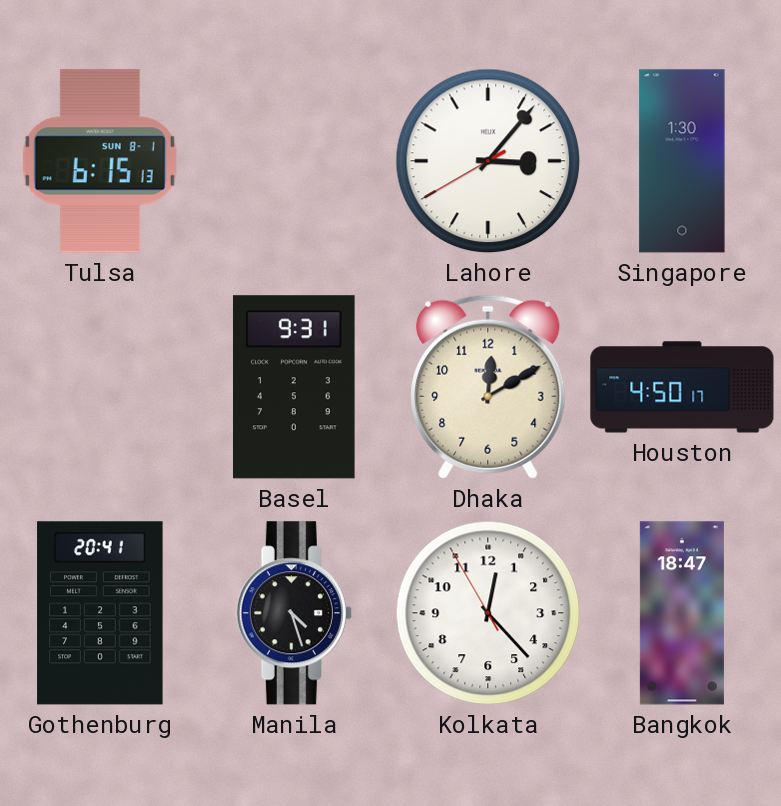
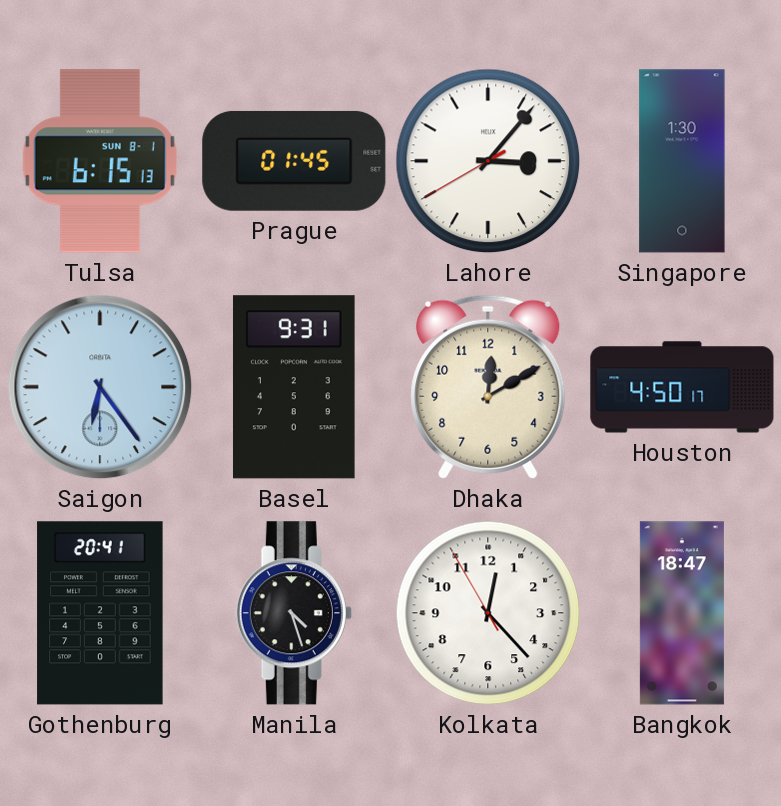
Prague: none -> 01:45 (294, 161)
Saigon: none -> 6:24 (100, 387)
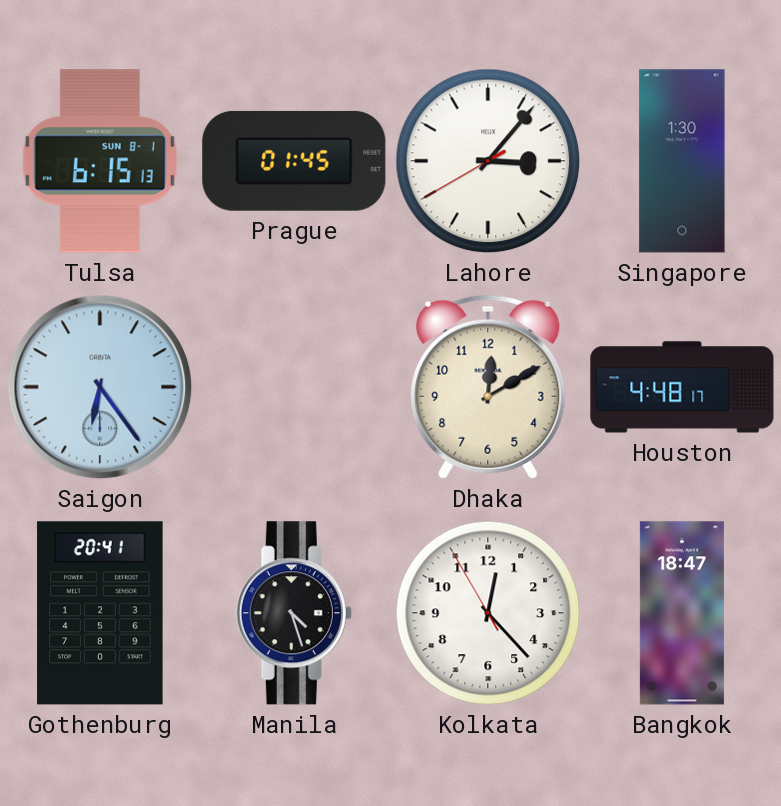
Basel: 9:31 -> none (294, 387)
Houston: 4:50 -> 4:48 (682, 387)
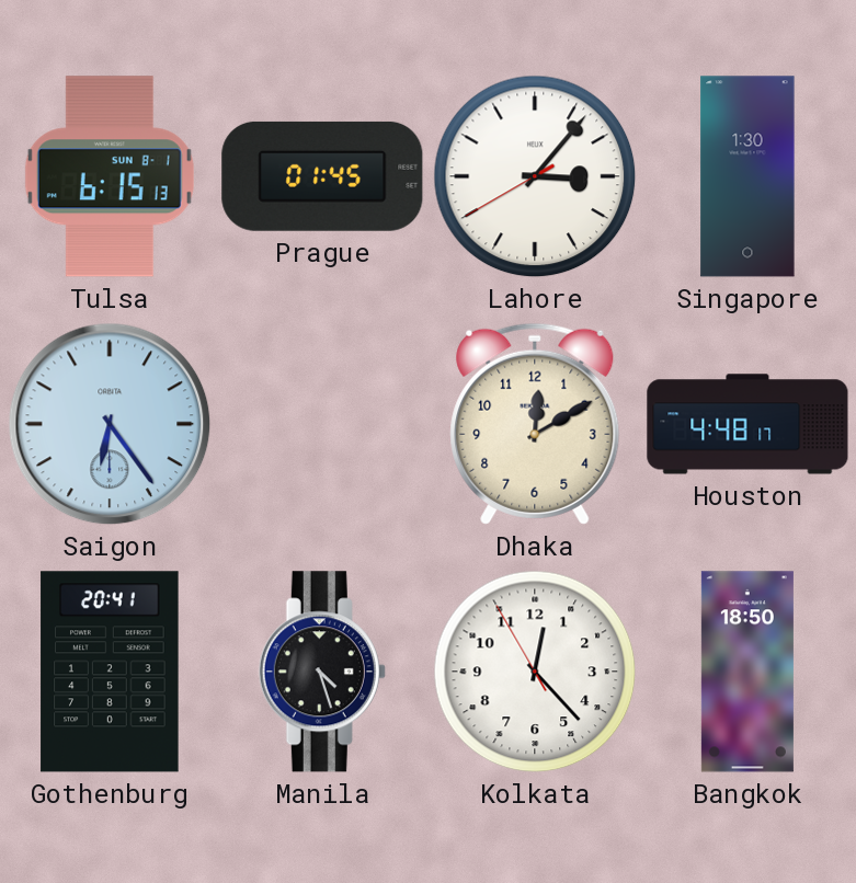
Bangkok: 18:47 -> 18:50 (747, 672)
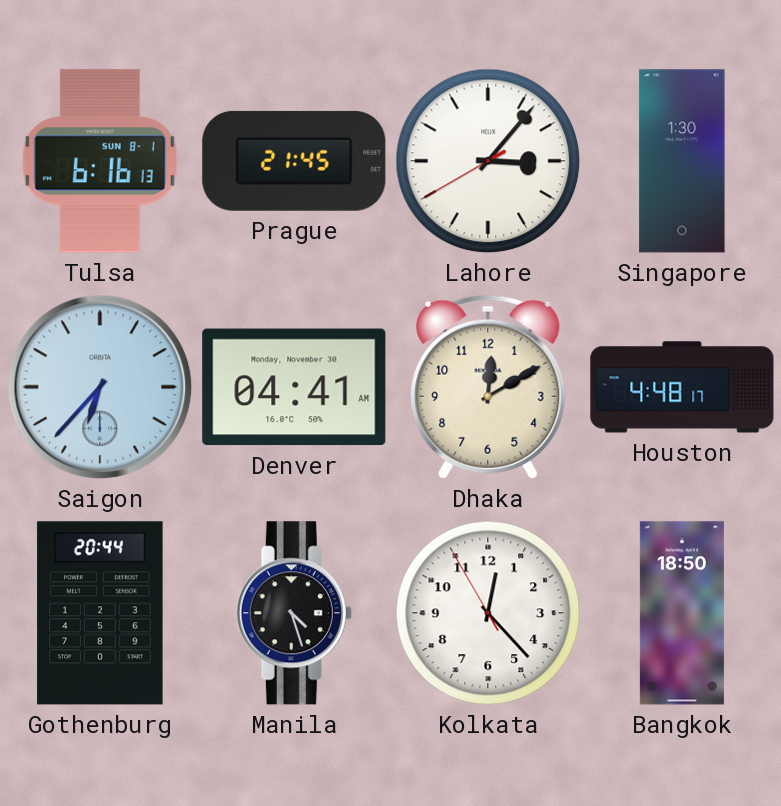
Tulsa: 6:15 -> 6:16 (100, 161)
Prague: 01:45 -> 21:45 (294, 161)
Saigon: 6:24 -> 6:37 (100, 387)
Denver: none -> 04:41 (294, 387)
Gothenburg: 20:41 -> 20:44 (100, 613)
